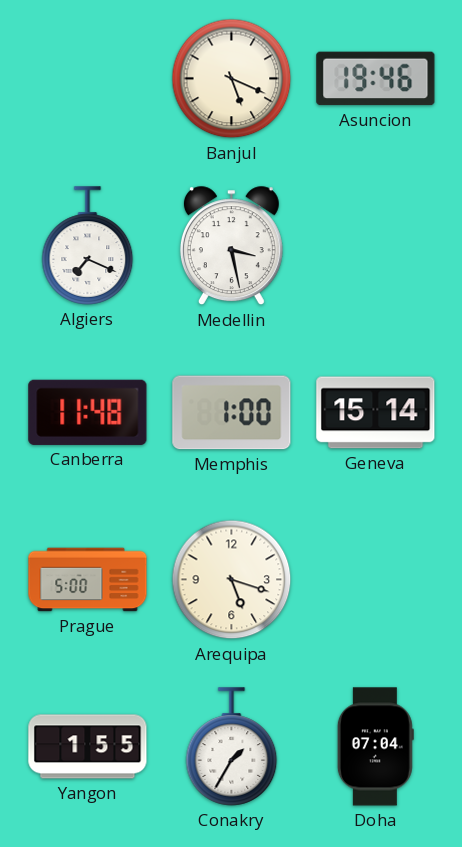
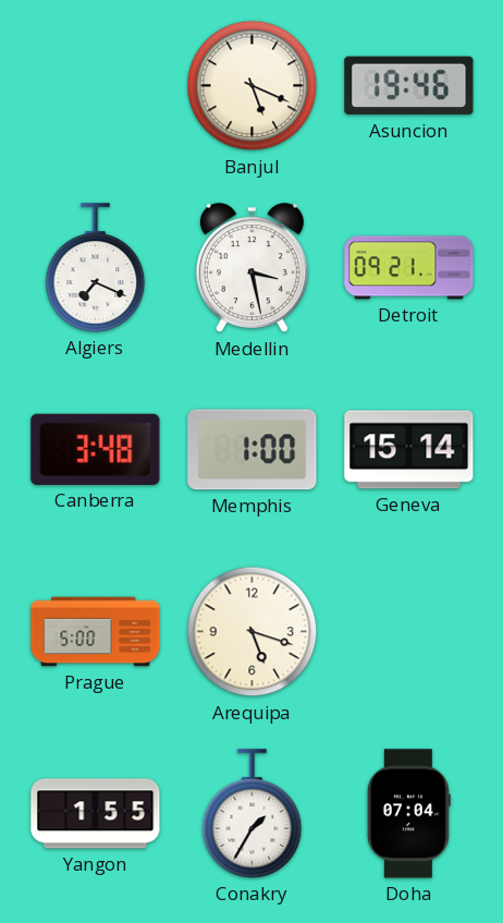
Detroit: none -> 09:21 (409, 268)
Canberra: 11:48 -> 3:48 (96, 449)
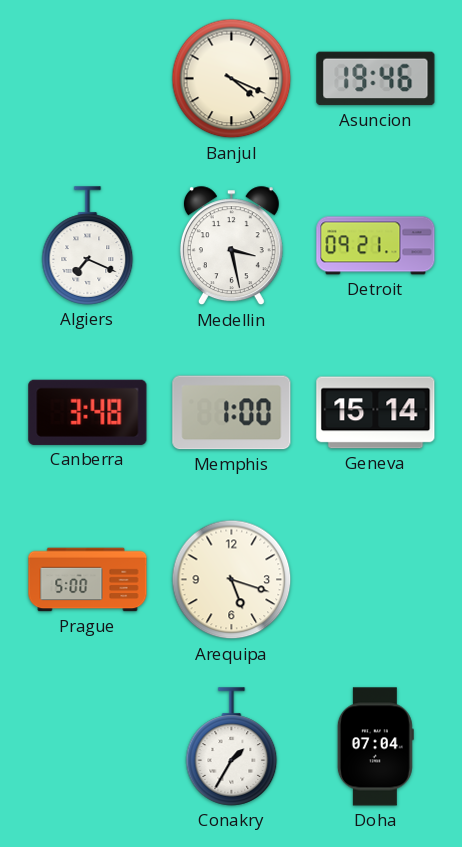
Banjul: 5:19 -> 4:19 (232, 79)
Yangon: 1:55 -> none (96, 814)
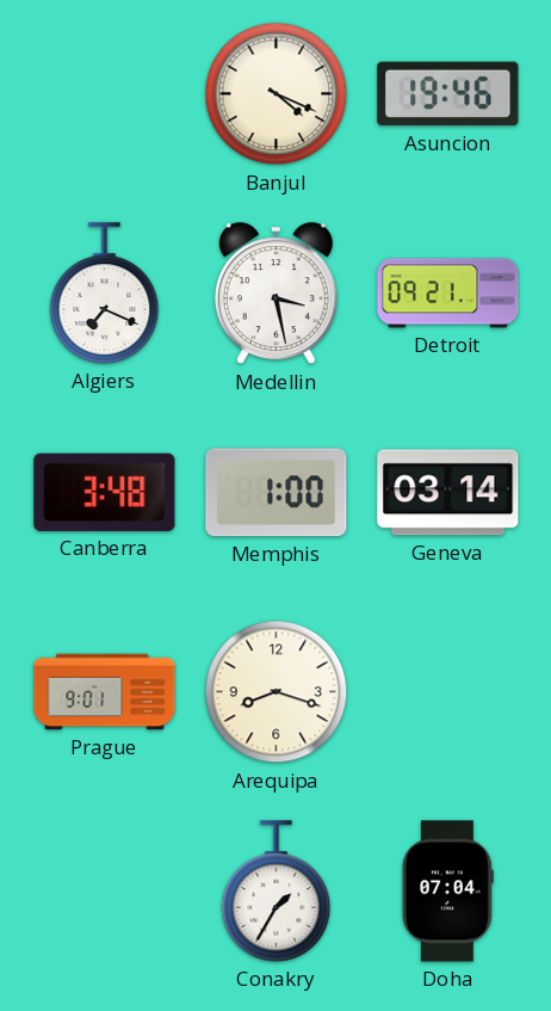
Geneva: 15:14 -> 03:14 (448, 493)
Prague: 5:00 -> 9:01 (105, 692)
Arequipa: 5:18 -> 8:18 (277, 692)
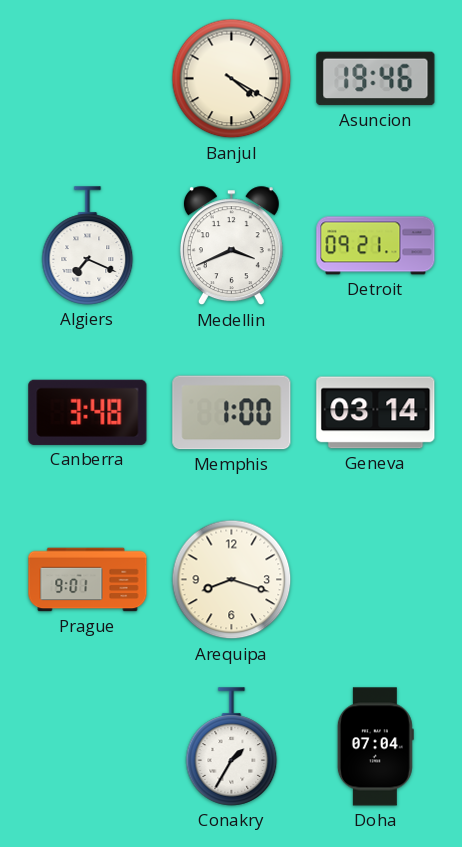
Banjul: 4:19 -> 4:20 (232, 79)
Medellin: 3:28 -> 3:41 (231, 246)
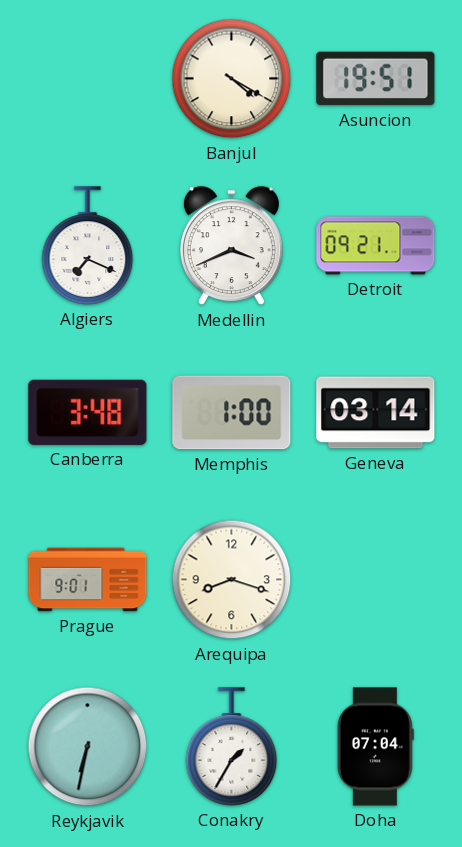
Asuncion: 19:46 -> 19:51 (376, 79)
Reykjavik: none -> 6:32 (88, 747)
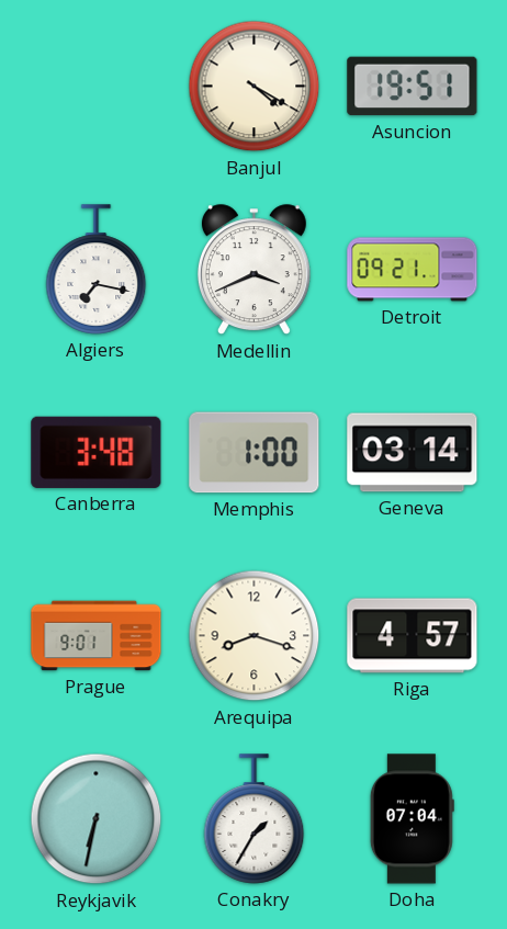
Algiers: 7:19 -> 7:17 (97, 270)
Riga: none -> 4:57 (413, 636)
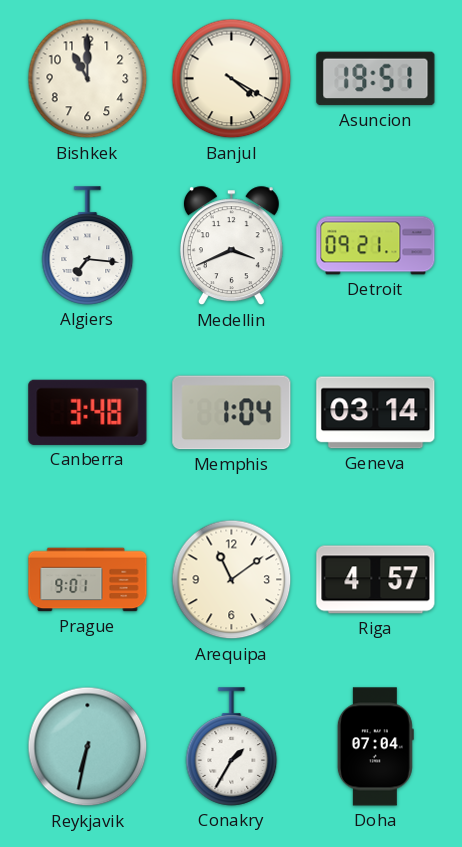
Bishkek: none -> 11:00 (88, 79)
Algiers: 7:17 -> 7:16 (88, 246)
Memphis: 1:00 -> 1:04 (232, 413)
Arequipa: 8:18 -> 11:09 (232, 580)
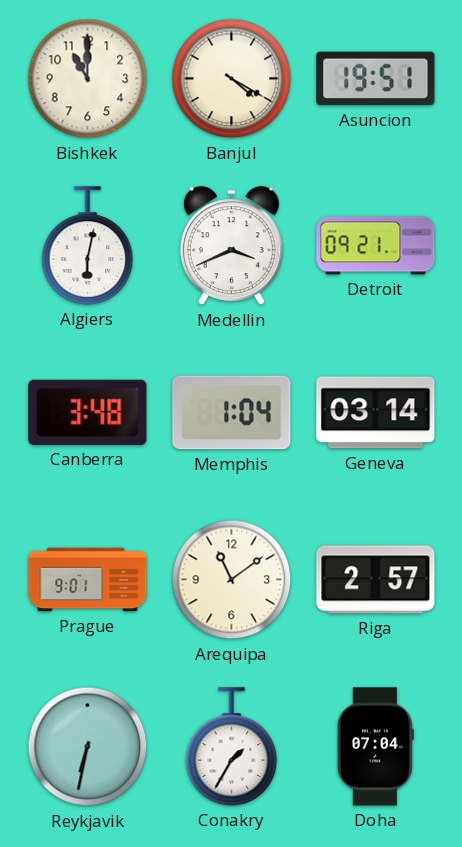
Algiers: 7:16 -> 6:02 (88, 246)
Riga: 4:57 -> 2:57 (376, 580)
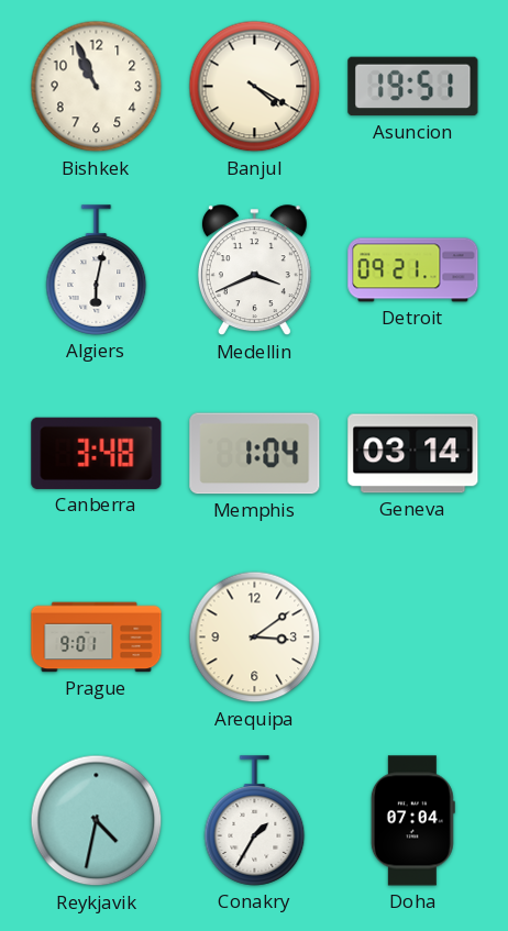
Bishkek: 11:00 -> 10:56 (97, 87)
Arequipa: 11:09 -> 3:09 (255, 638)
Riga: 2:57 -> none (376, 580)
Reykjavik: 6:32 -> 4:32 (97, 821)
